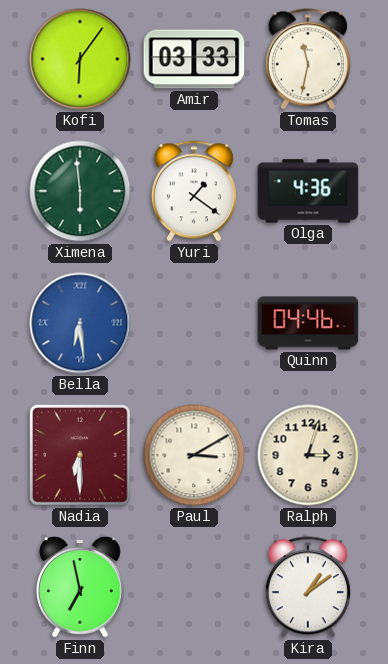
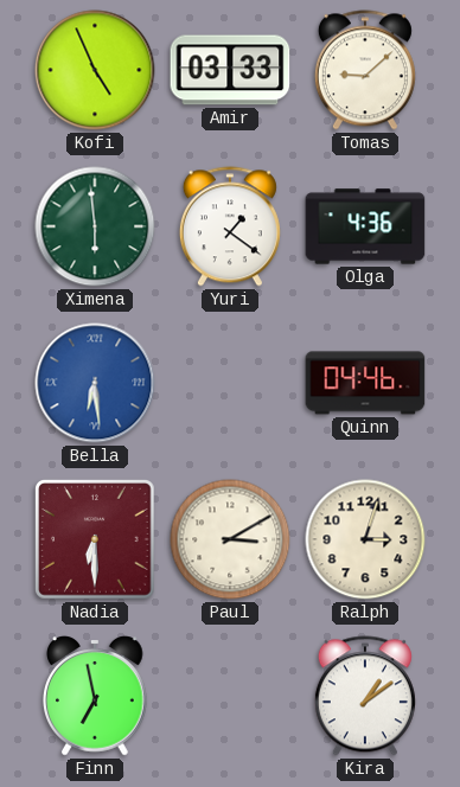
Kofi: 6:06 -> 4:56 (95, 70)
Tomas: 11:32 -> 9:08 (365, 70)
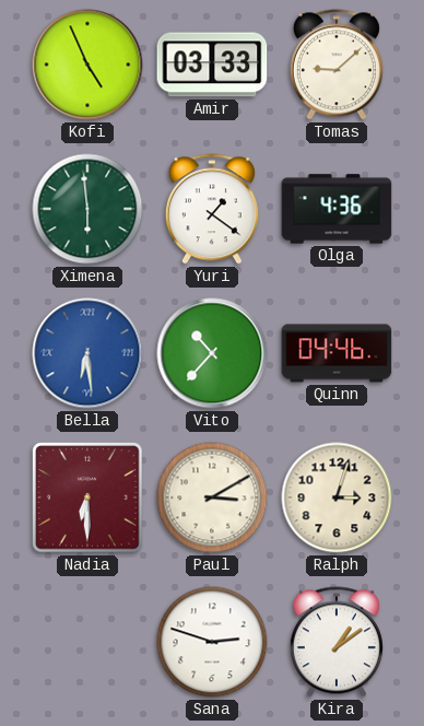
Vito: none -> 10:37 (212, 353)
Finn: 6:58 -> none (96, 696)
Sana: none -> 2:48 (212, 642)
